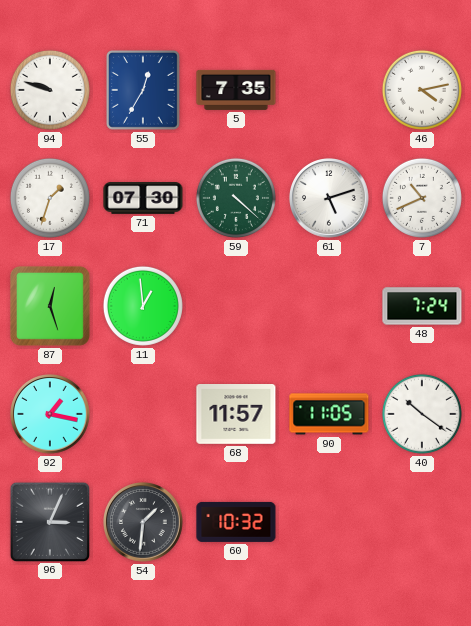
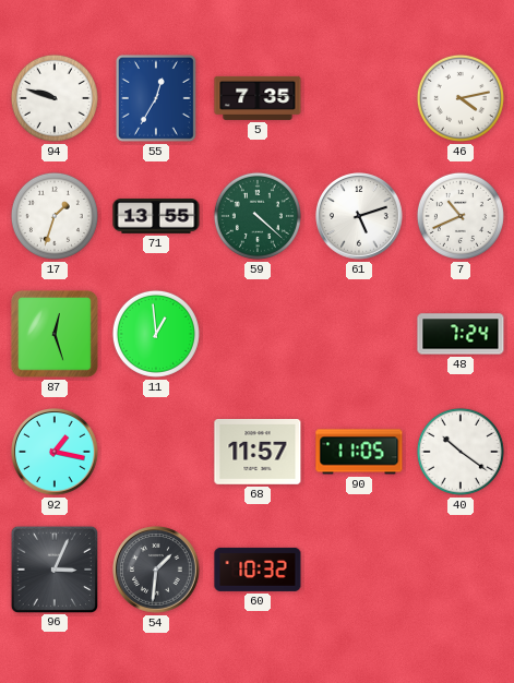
71: 07:30 -> 13:55 (156, 216)
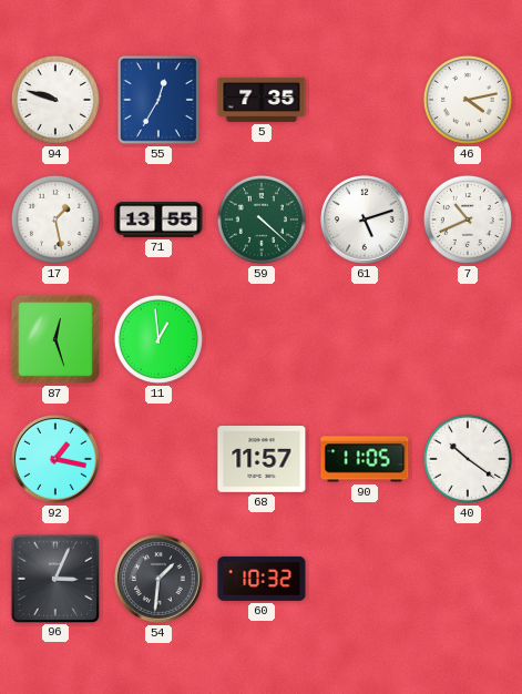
17: 1:33 -> 1:28 (55, 220)
48: 7:24 -> none (461, 334)
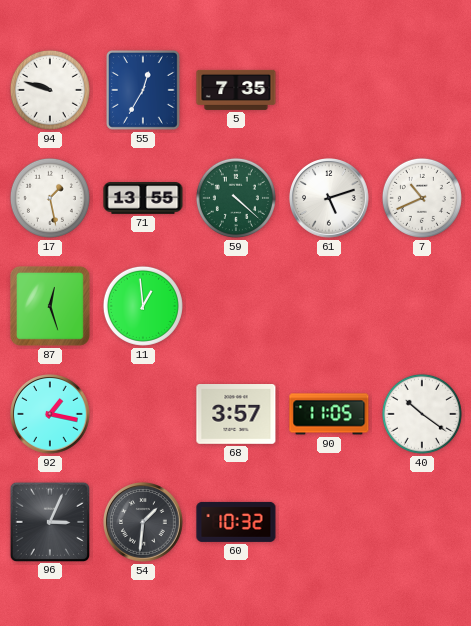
46: 4:13 -> none (468, 100)
68: 11:57 -> 3:57 (236, 415)
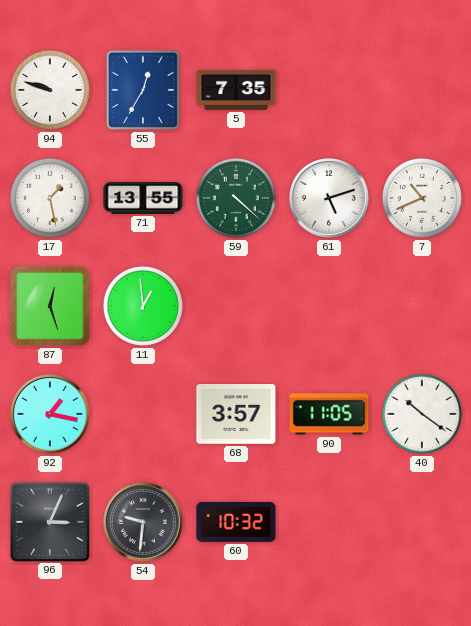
54: 1:31 -> 9:31 (144, 523)
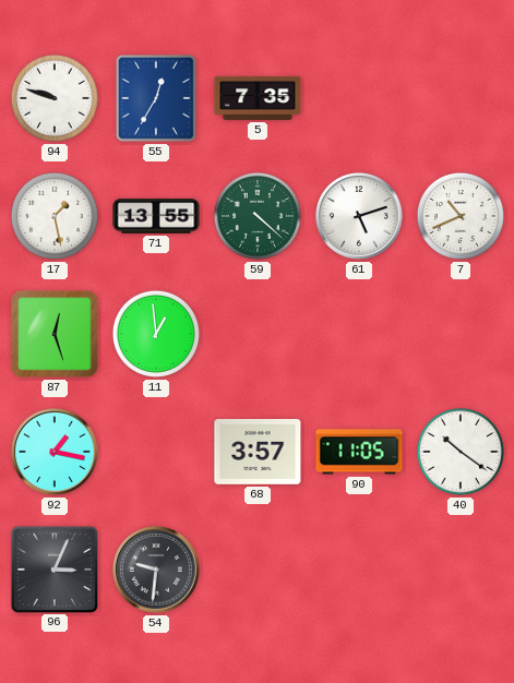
60: 10:32 -> none (236, 522)
